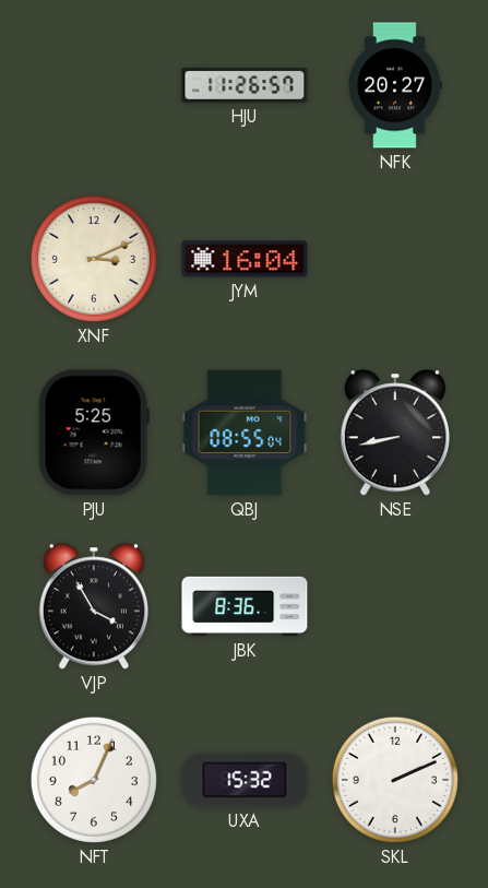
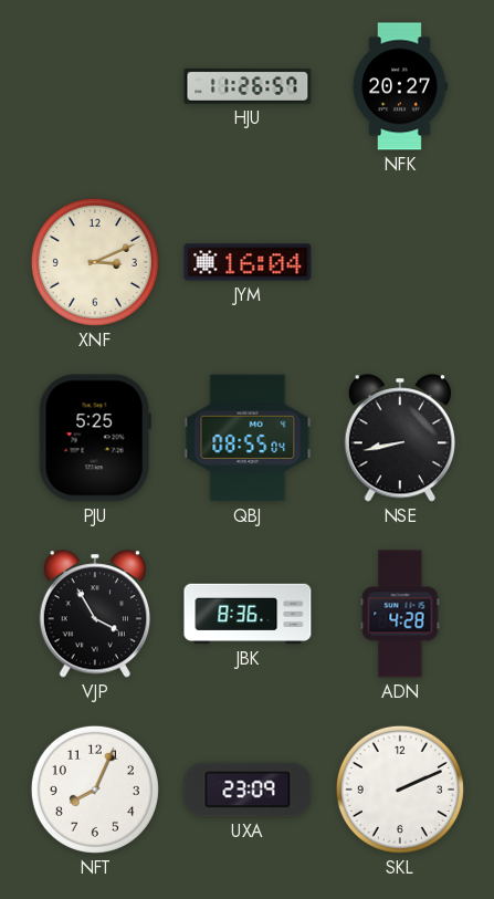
ADN: none -> 4:28 (400, 614)
UXA: 15:32 -> 23:09 (248, 790)
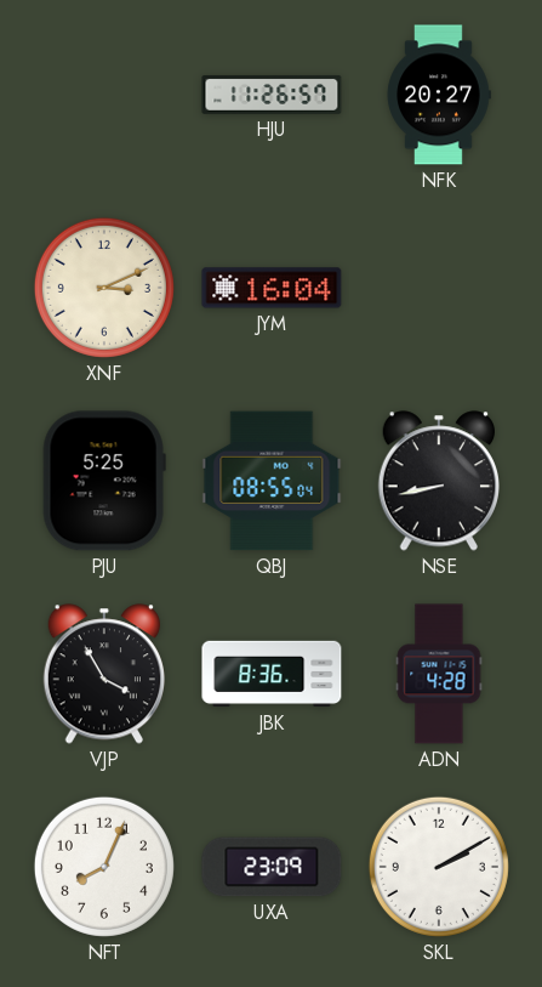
SKL: 2:11 -> 2:10 (439, 867)
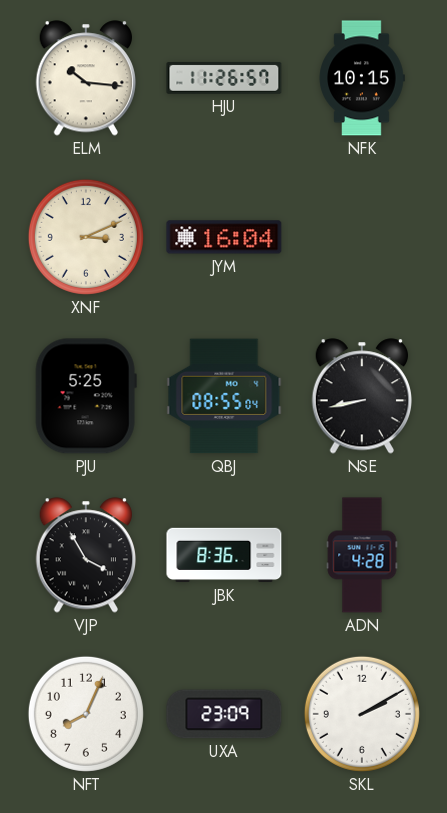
ELM: none -> 10:16 (85, 78)
NFK: 20:27 -> 10:15 (362, 78)
